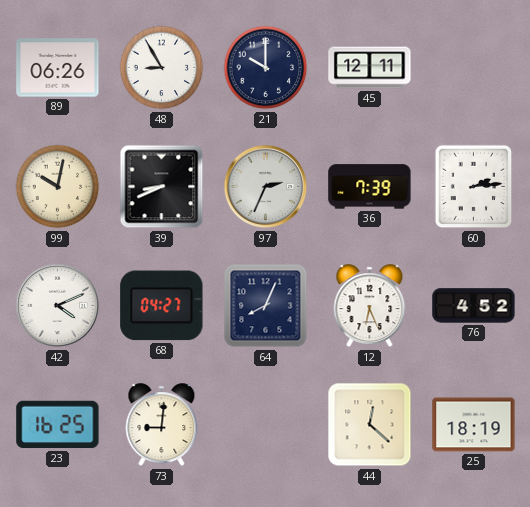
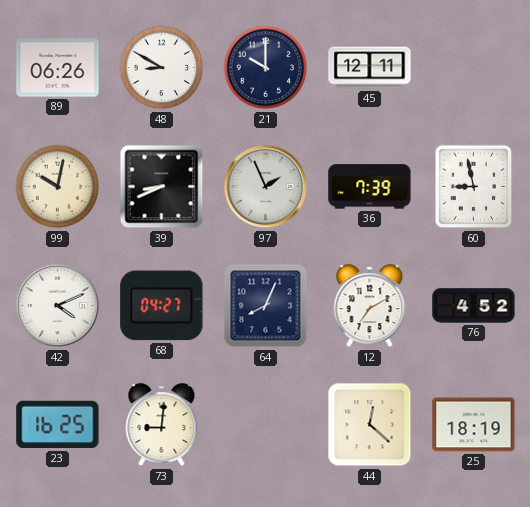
48: 8:55 -> 8:50 (162, 68)
97: 2:34 -> 1:56 (266, 187)
60: 2:14 -> 8:58 (474, 187)
12: 6:26 -> 7:10 (370, 306)
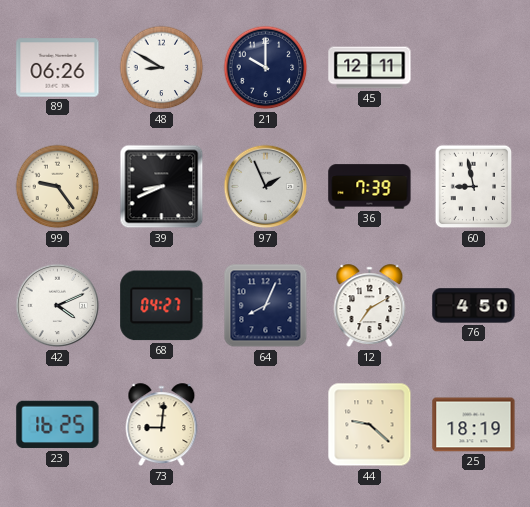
99: 10:02 -> 9:24 (58, 187)
76: 4:52 -> 4:50 (474, 306)
44: 12:22 -> 9:22 (370, 425)
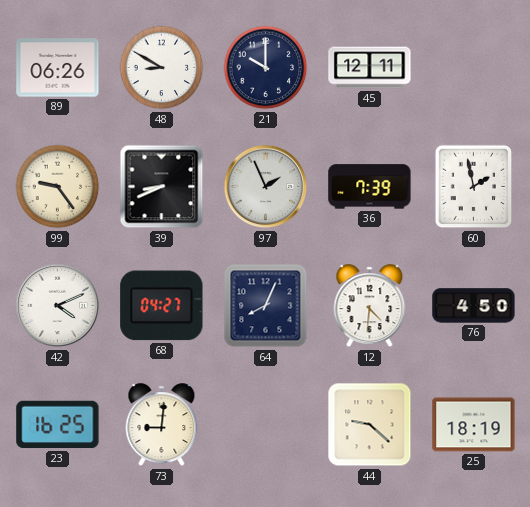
60: 8:58 -> 1:58 (474, 187)
12: 7:10 -> 4:31 (370, 306)
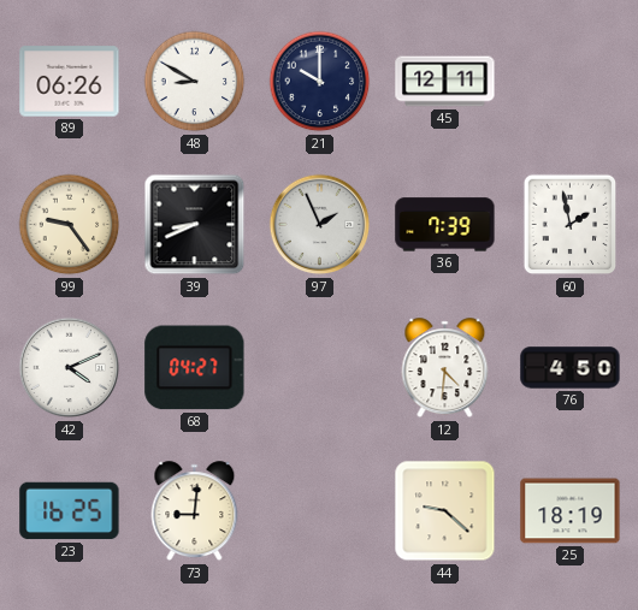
64: 8:04 -> none (266, 306)
